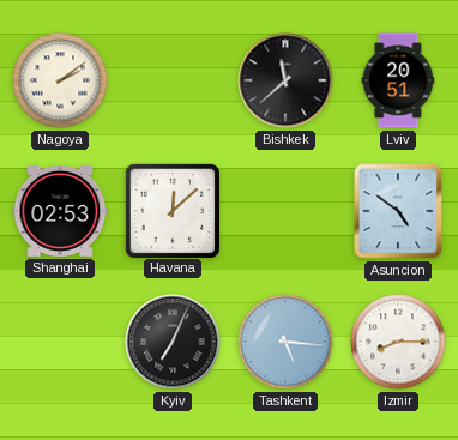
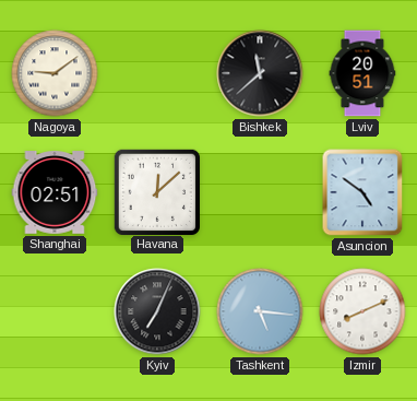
Nagoya: 2:09 -> 9:09 (55, 73)
Shanghai: 02:53 -> 02:51 (55, 192)
Izmir: 8:15 -> 8:11 (362, 311)
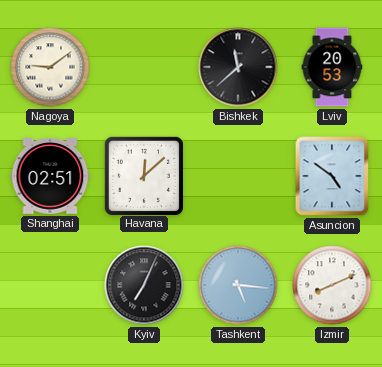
Lviv: 20:51 -> 20:53 (332, 67)
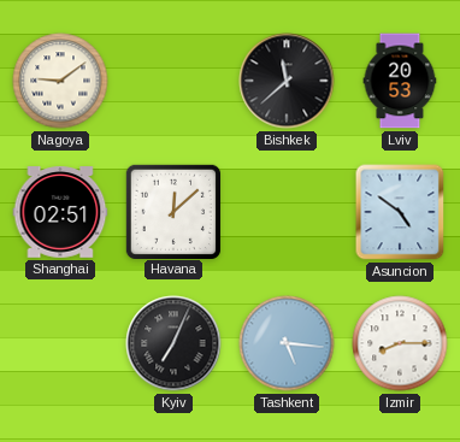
Izmir: 8:11 -> 8:15 (400, 343)
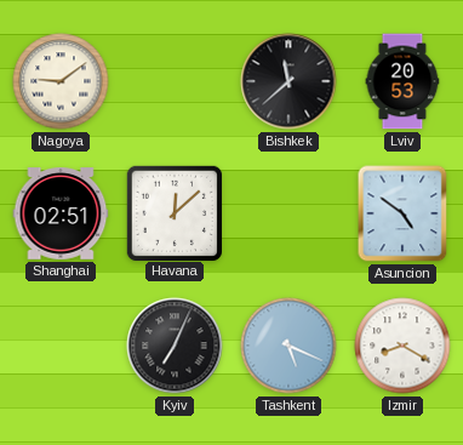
Tashkent: 5:16 -> 5:19 (288, 346)
Izmir: 8:15 -> 8:20 (402, 346)
